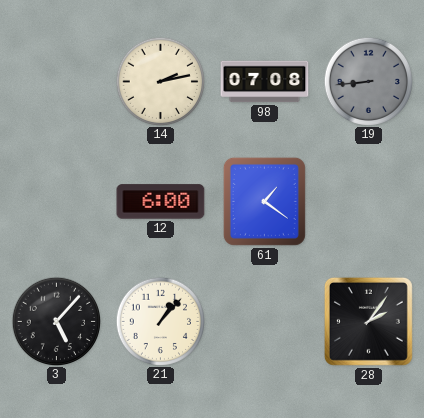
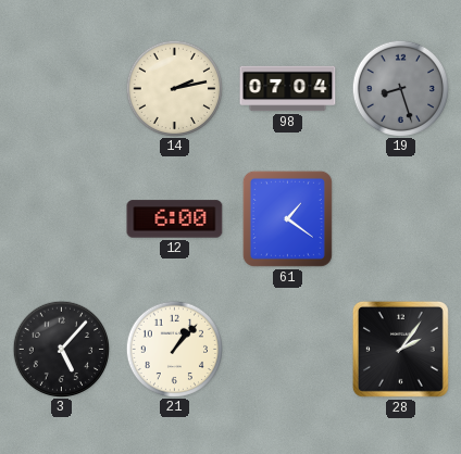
98: 07:08 -> 07:04 (288, 89)
19: 8:44 -> 8:27 (400, 88)
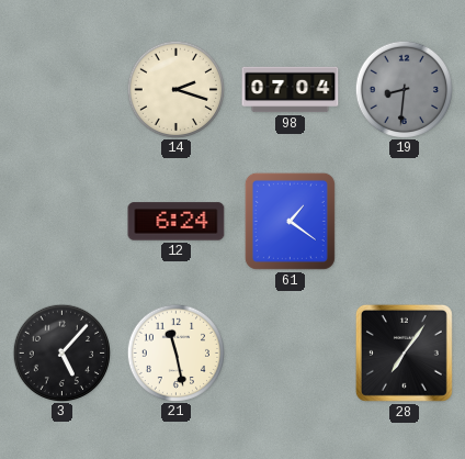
14: 2:13 -> 2:18 (175, 89)
19: 8:27 -> 8:31 (404, 89)
12: 6:00 -> 6:24 (177, 222)
21: 1:07 -> 11:28 (175, 352)
28: 2:06 -> 7:06 (404, 352)
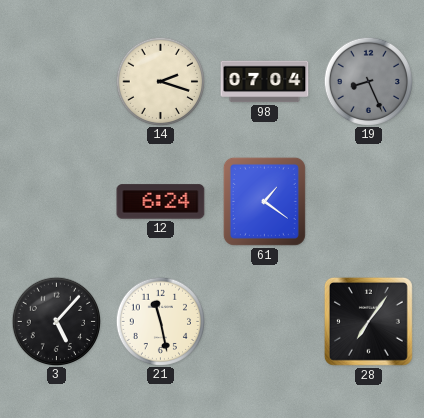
19: 8:31 -> 8:26 (368, 81)
